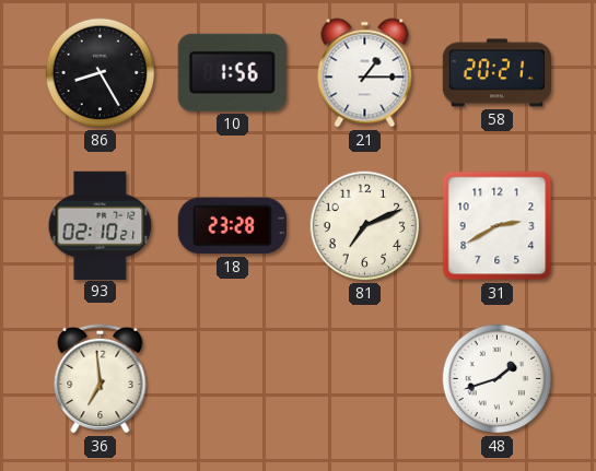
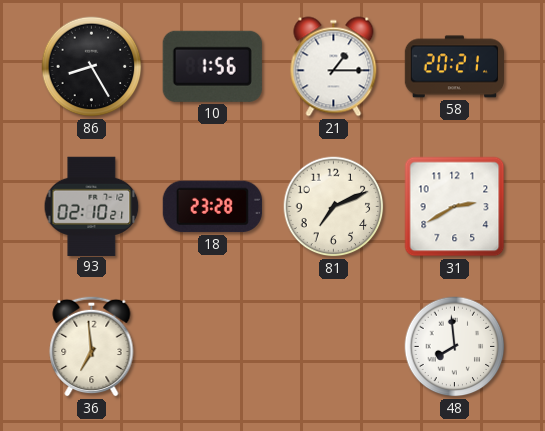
48: 1:42 -> 7:59 (455, 347)
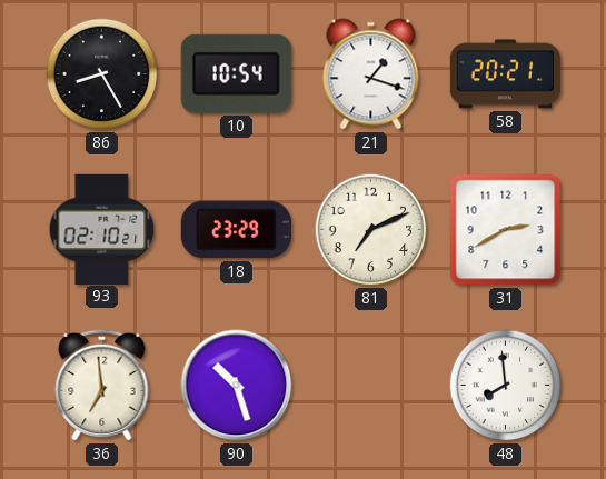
10: 1:56 -> 10:54 (236, 73)
21: 1:15 -> 1:18 (371, 74)
18: 23:28 -> 23:29 (236, 230)
90: none -> 10:27 (237, 386)
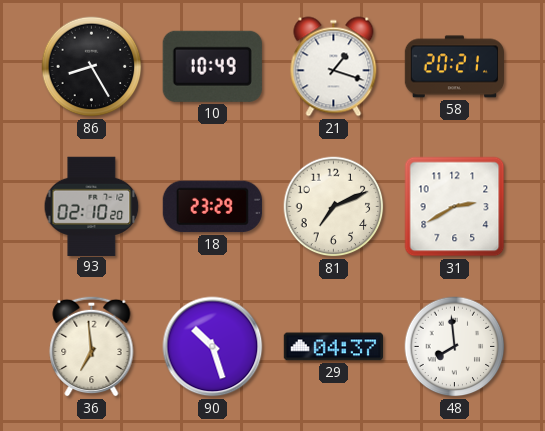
10: 10:54 -> 10:49 (212, 66)
93: 02:10:21 -> 02:10:20 (92, 206)
29: none -> 04:37 (333, 347)
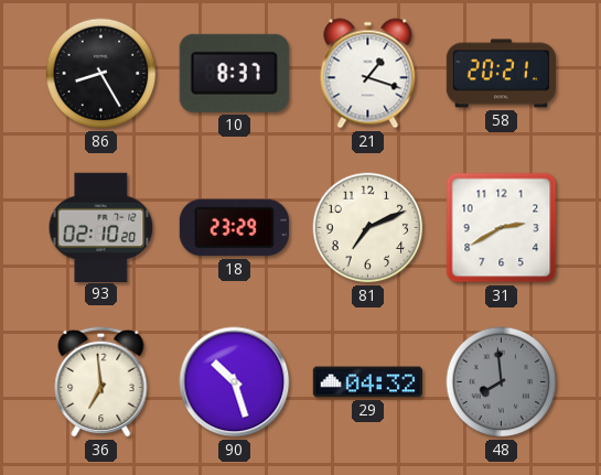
10: 10:49 -> 8:37 (234, 73)
29: 04:37 -> 04:32 (367, 382)
48 dial: white -> grey (502, 382)
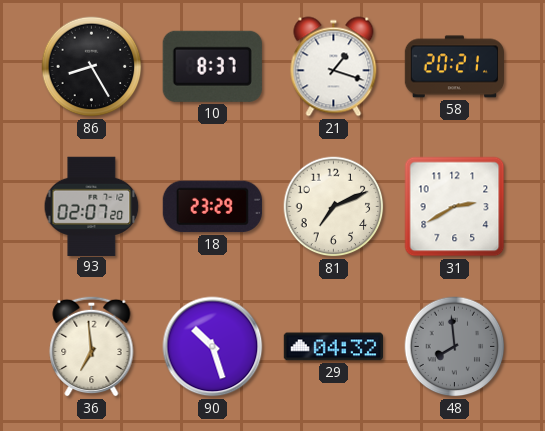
93: 02:10 -> 02:07 (92, 206)
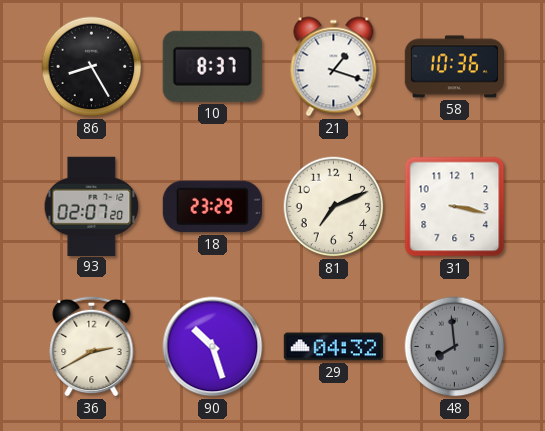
58: 20:21 -> 10:36 (454, 67)
31: 2:40 -> 3:17 (455, 207)
36: 6:59 -> 2:40 (92, 346)
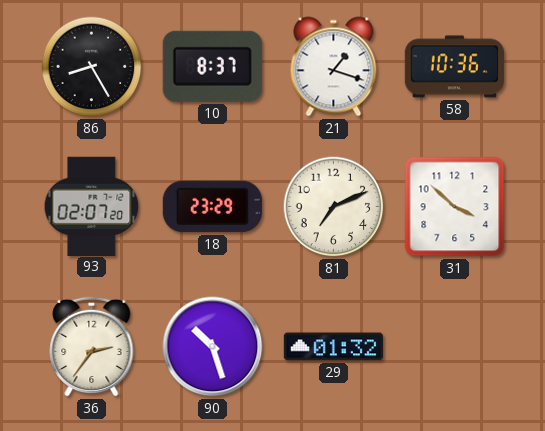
31: 3:17 -> 3:52 (455, 207)
36: 2:40 -> 2:36 (92, 346)
29: 04:32 -> 01:32 (333, 347)
48: 7:59 -> none (455, 347)
